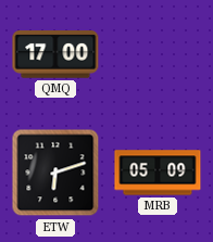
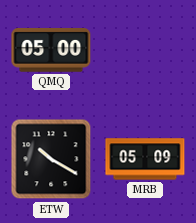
QMQ: 17:00 -> 05:00 (51, 51)
ETW: 6:12 -> 10:20 (51, 159)
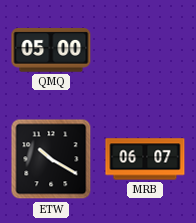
MRB: 05:09 -> 06:07 (145, 159)
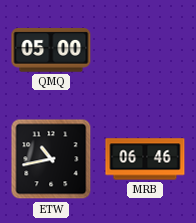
ETW: 10:20 -> 10:43 (51, 159)
MRB: 06:07 -> 06:46 (145, 159)
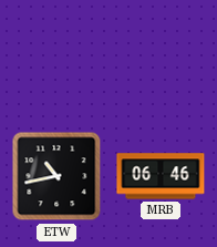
QMQ: 05:00 -> none (51, 51)
